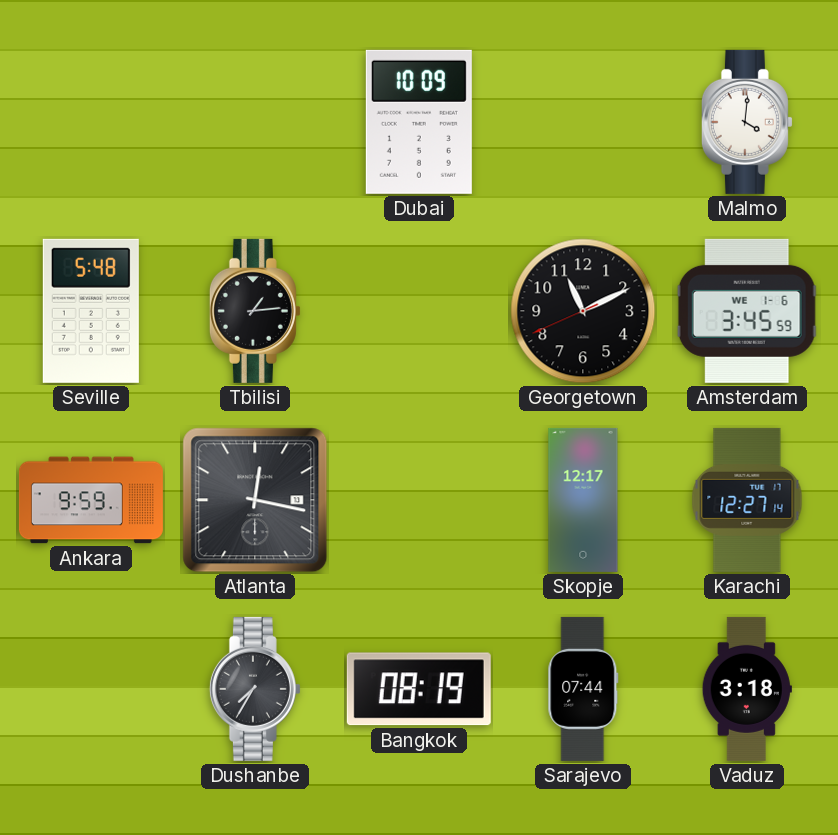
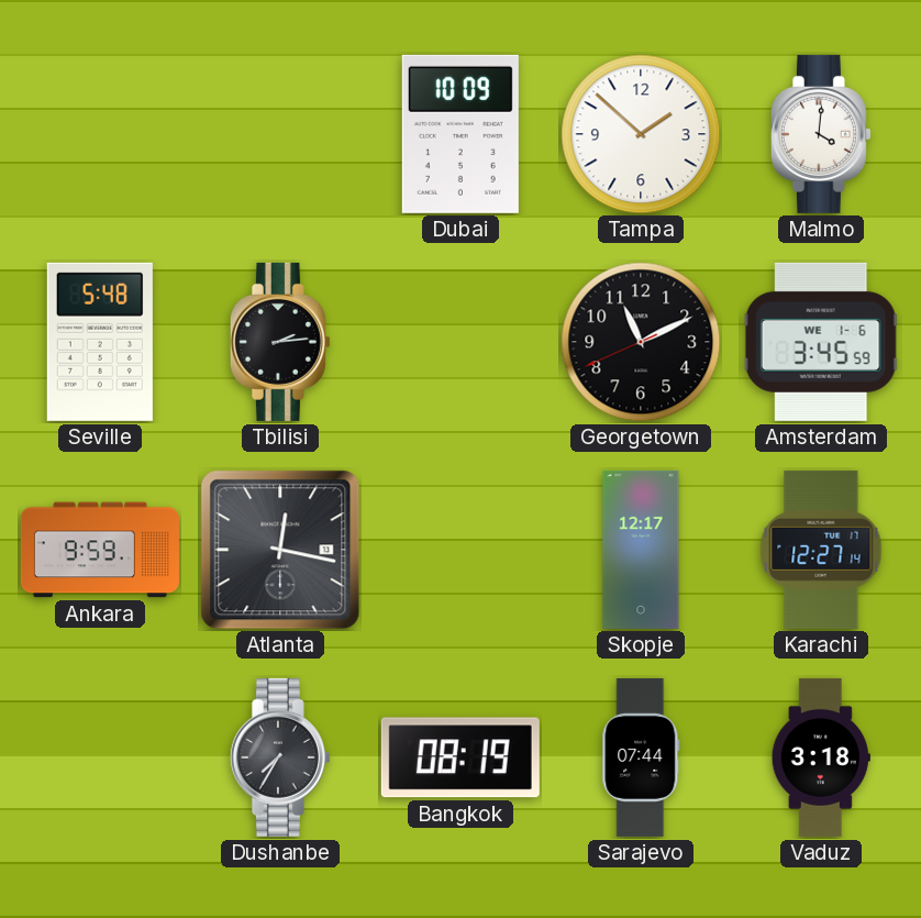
Tampa: none -> 1:52 (641, 134)
Tbilisi: 1:14 -> 2:14 (280, 342)
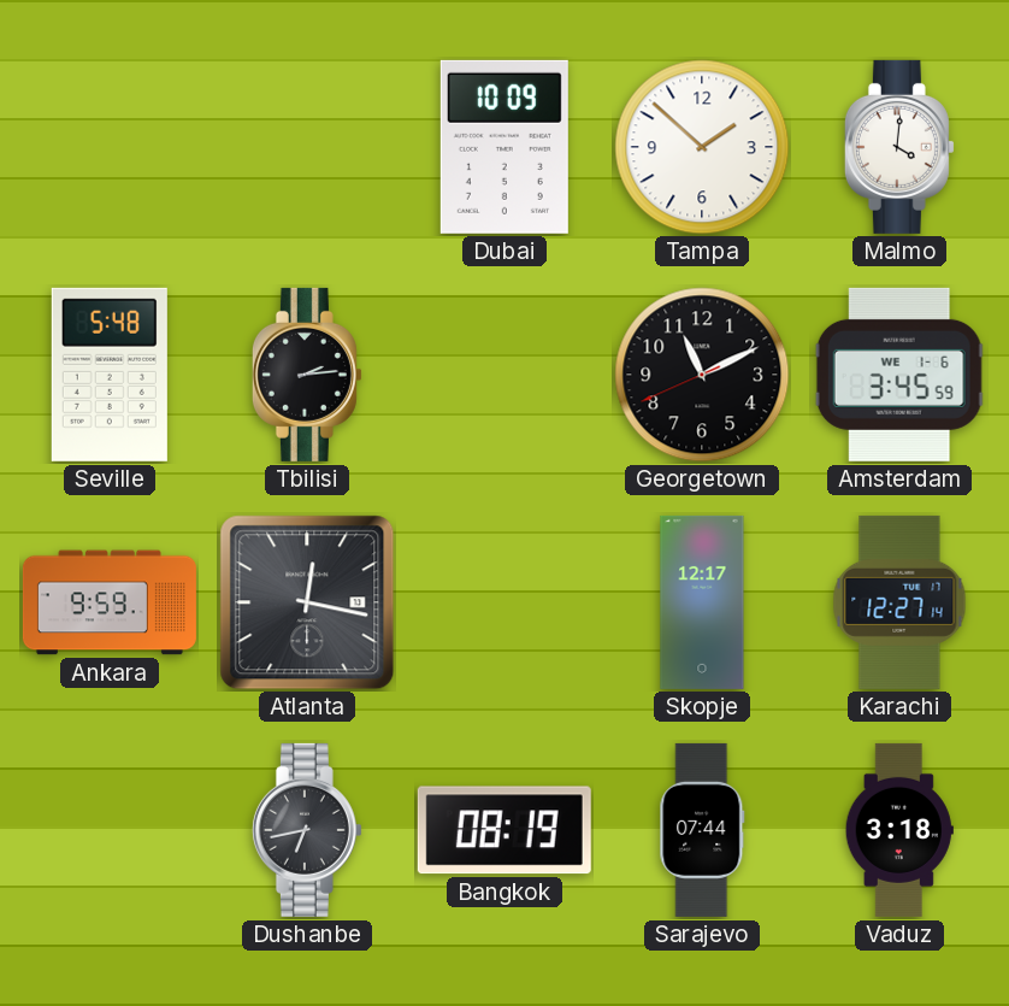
Dushanbe: 7:35 -> 6:43 (307, 830)
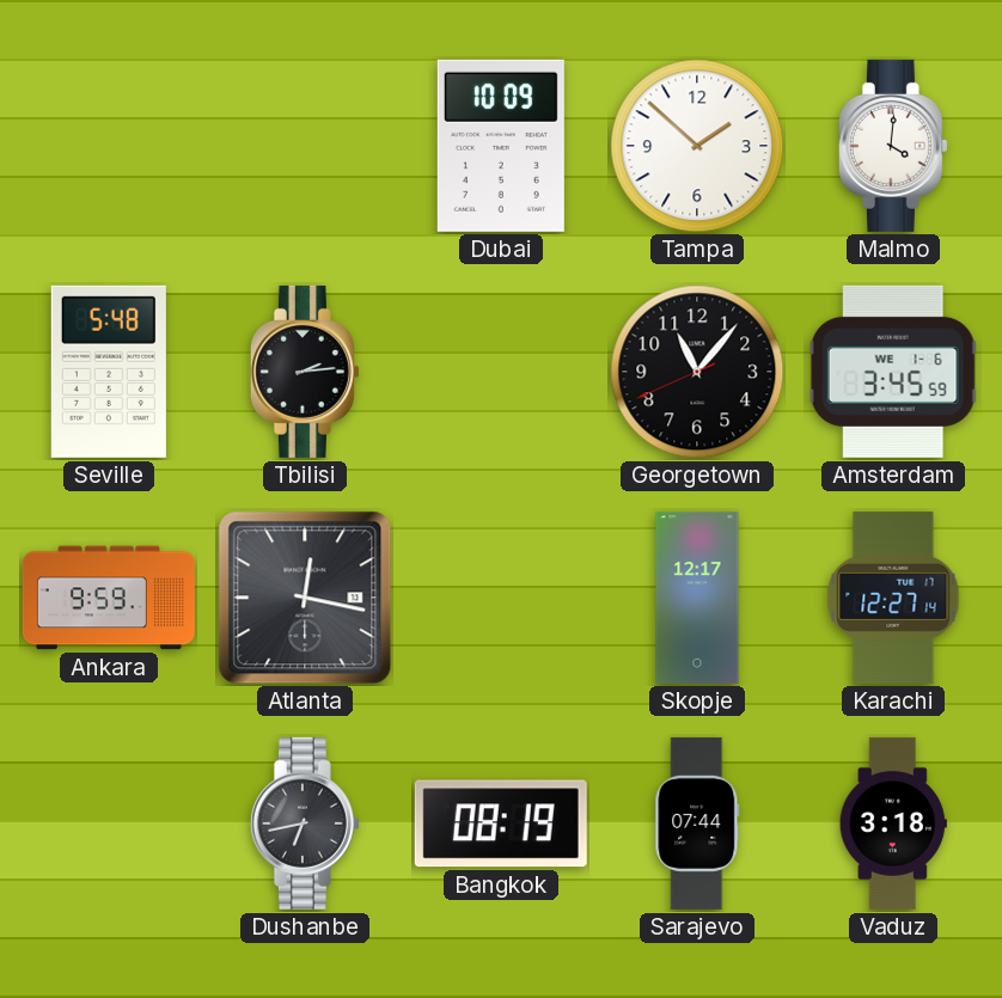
Georgetown: 11:10 -> 11:06 (697, 372)
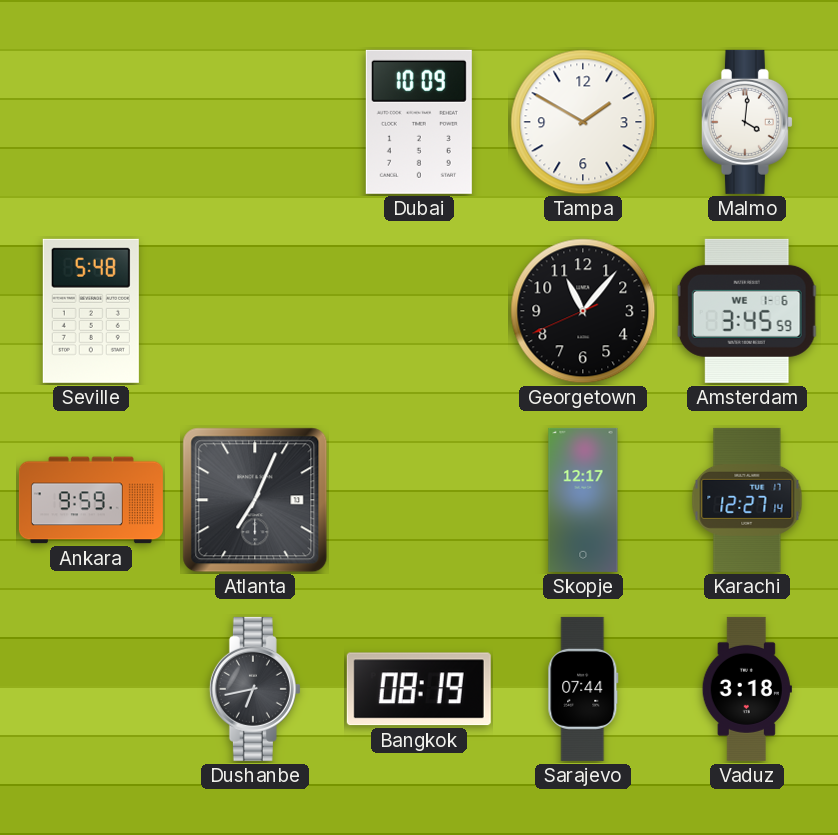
Tampa: 1:52 -> 1:50 (583, 122)
Tbilisi: 2:14 -> none (305, 372)
Atlanta: 12:17 -> 7:04 (255, 500)
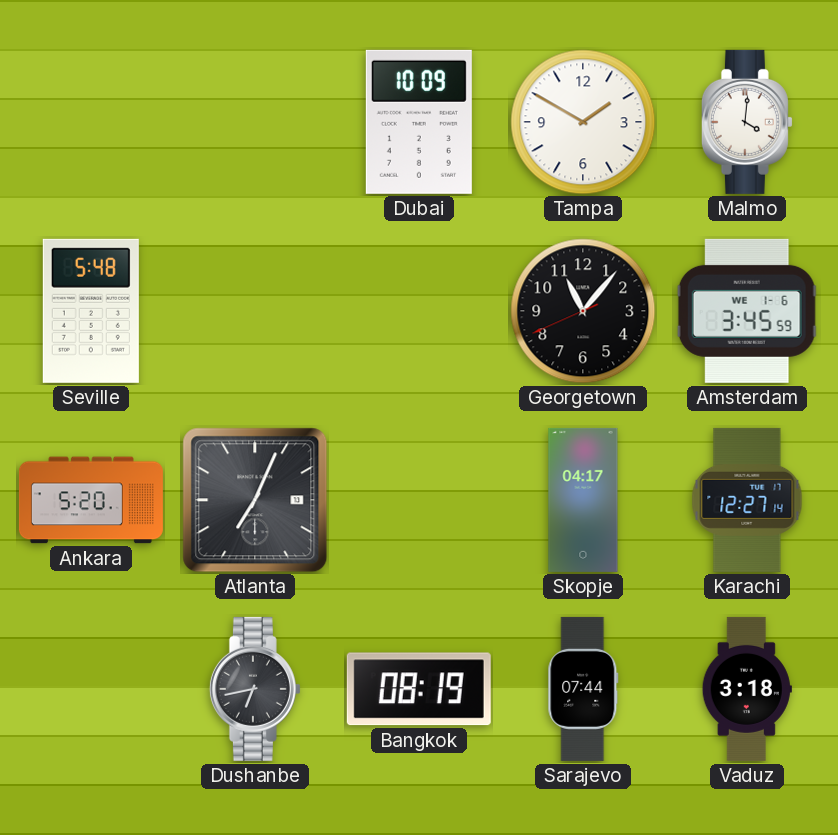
Ankara: 9:59 -> 5:20 (91, 500)
Skopje: 12:17 -> 04:17 (583, 500)
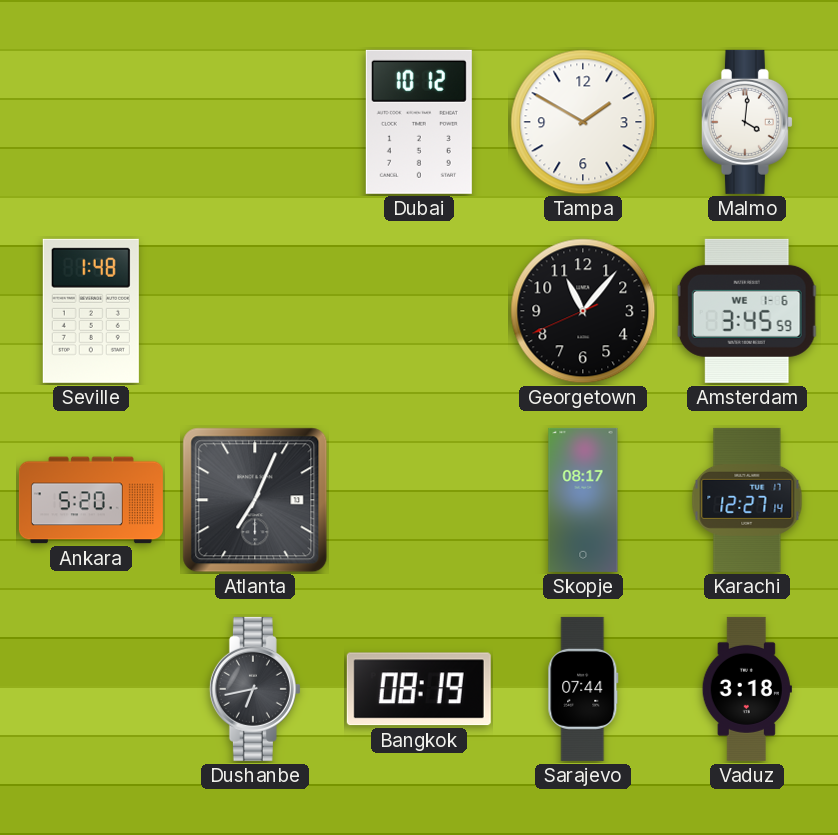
Dubai: 10:09 -> 10:12 (419, 122)
Seville: 5:48 -> 1:48 (91, 311)
Skopje: 04:17 -> 08:17 (583, 500)
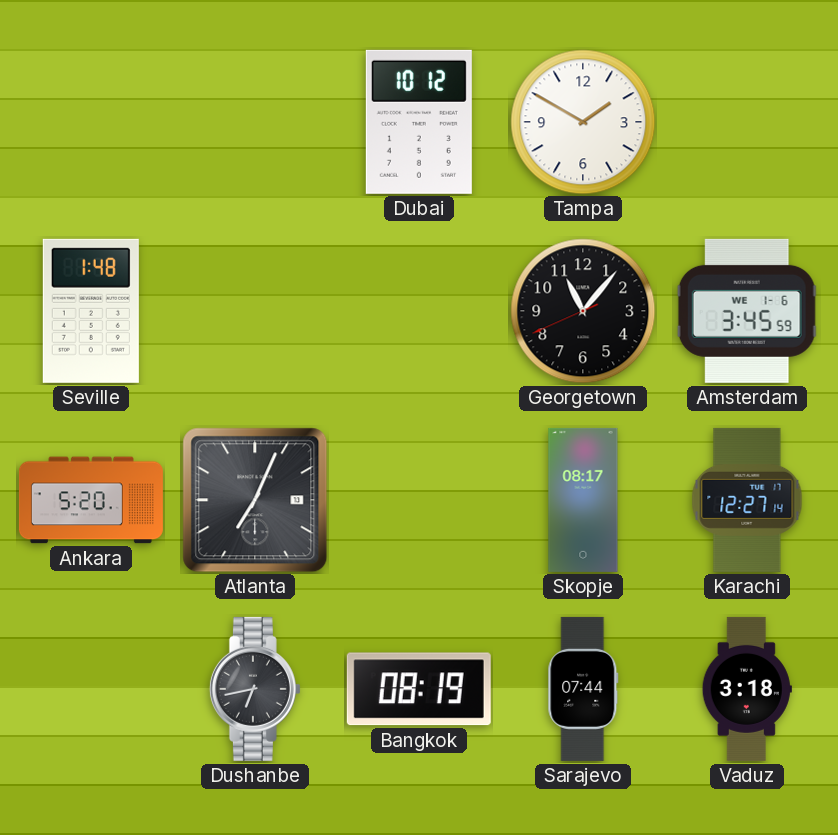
Malmo: 4:01 -> none (747, 122)
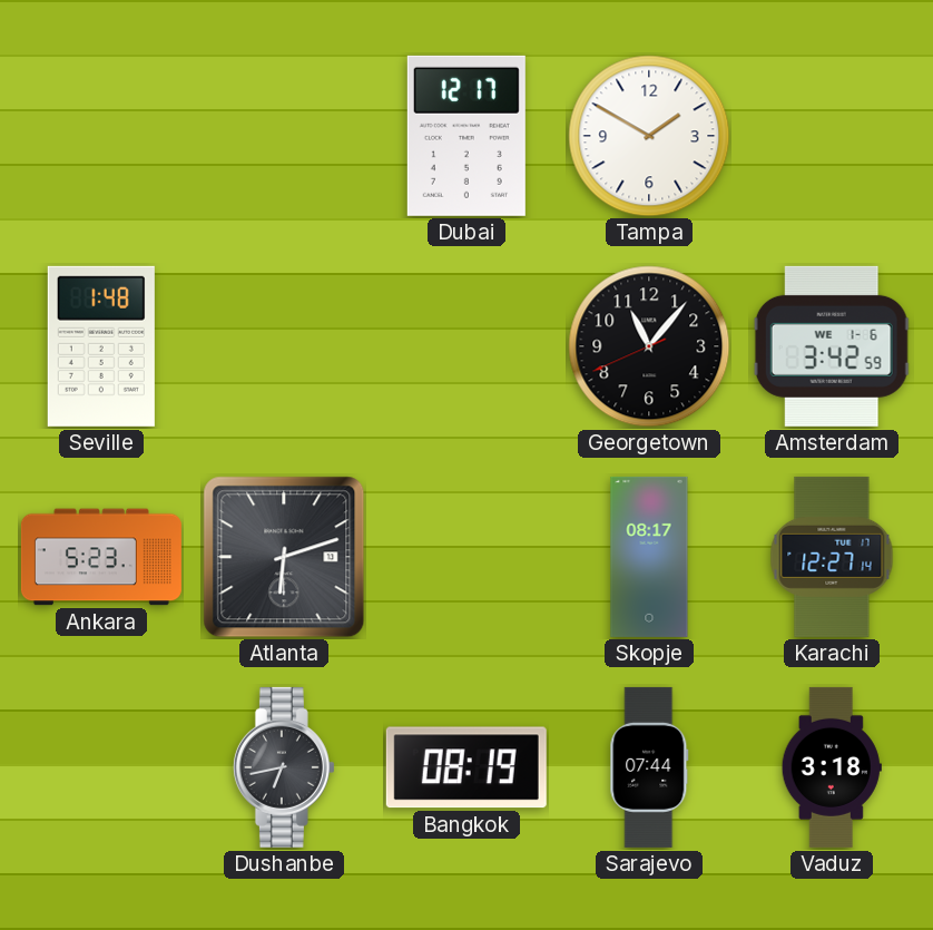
Dubai: 10:12 -> 12:17 (466, 136)
Amsterdam: 3:45 -> 3:42 (832, 346)
Ankara: 5:20 -> 5:23 (101, 557)
Atlanta: 7:04 -> 6:12 (284, 557)
